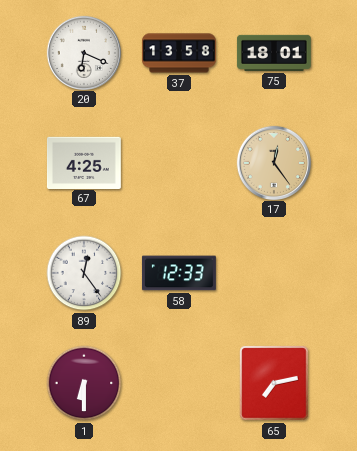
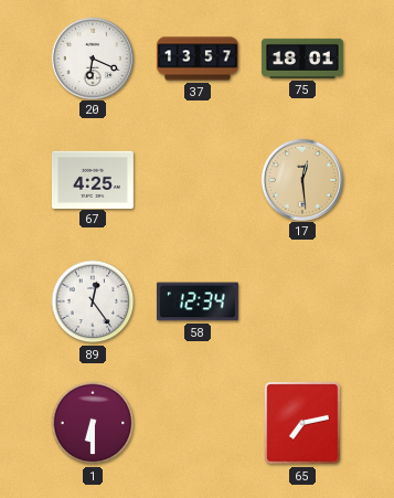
37: 13:58 -> 13:57 (198, 59)
17: 12:24 -> 12:29 (301, 179)
58: 12:33 -> 12:34 (198, 301)
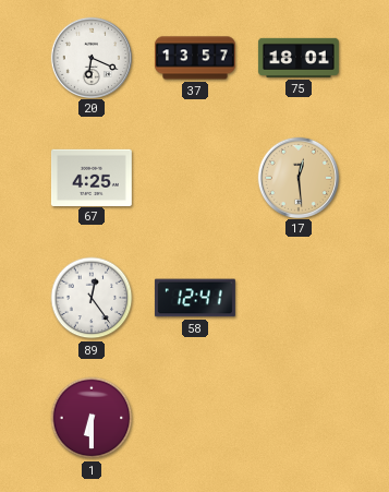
58: 12:34 -> 12:41 (195, 298)
65: 7:13 -> none (302, 423)
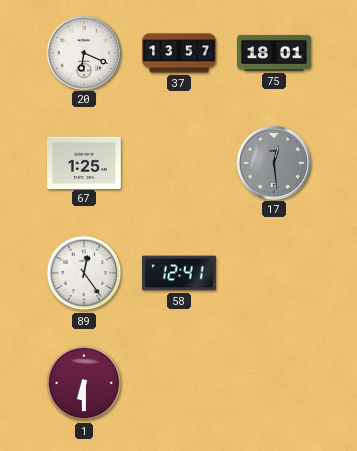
67: 4:25 -> 1:25 (84, 162)
17 dial: champagne -> grey (273, 162)
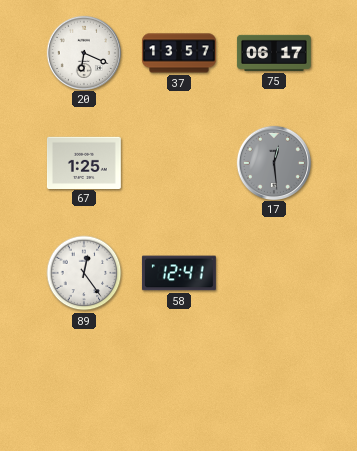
75: 18:01 -> 06:17 (274, 53)
1: 6:30 -> none (84, 383)
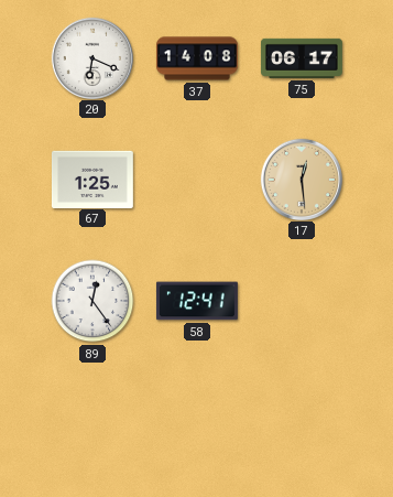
37: 13:57 -> 14:08 (197, 58)
17 dial: grey -> champagne (301, 179)
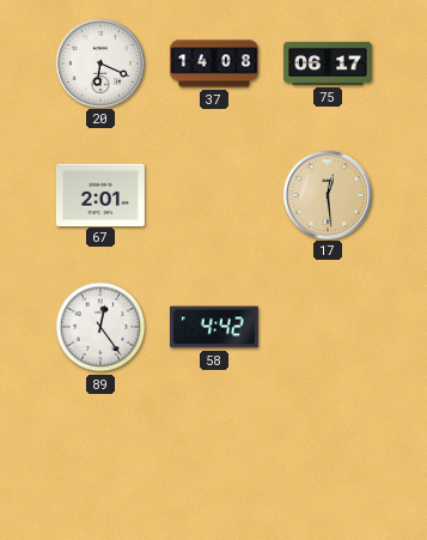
67: 1:25 -> 2:01 (100, 194)
58: 12:41 -> 4:42 (214, 327)
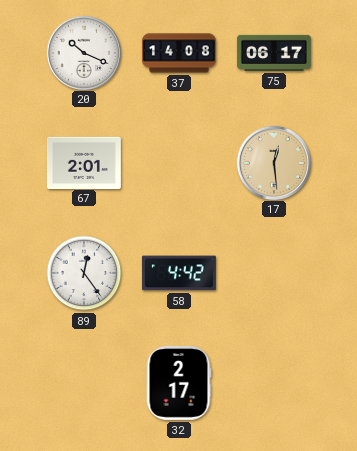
20: 6:19 -> 10:19 (83, 52)
32: none -> 2:17 (179, 383)
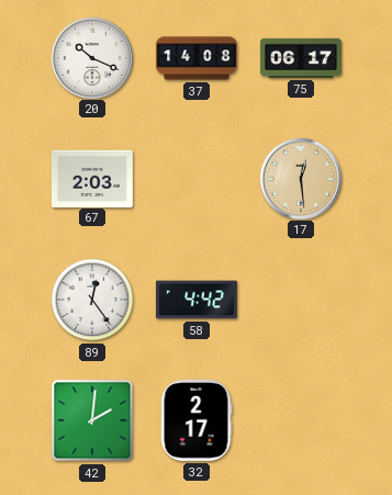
67: 2:01 -> 2:03 (92, 178)
42: none -> 2:01 (92, 420)
